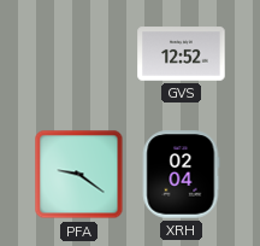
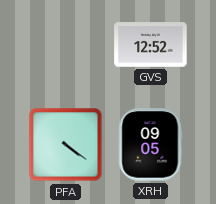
PFA: 9:21 -> 4:21 (66, 145)
XRH: 02:04 -> 09:05 (150, 145)
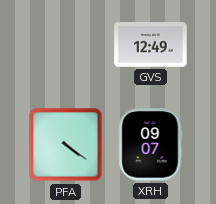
GVS: 12:52 -> 12:49 (151, 45)
XRH: 09:05 -> 09:07 (150, 145)
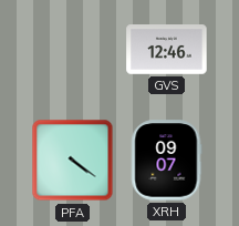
GVS: 12:49 -> 12:46 (167, 50)
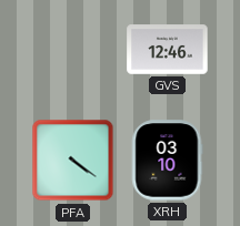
XRH: 09:07 -> 03:10 (167, 161)
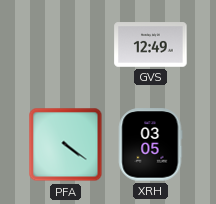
GVS: 12:46 -> 12:49 (151, 45)
XRH: 03:10 -> 03:05 (150, 145)
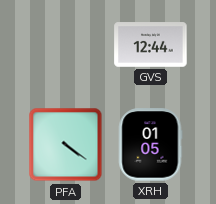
GVS: 12:49 -> 12:44 (151, 45)
XRH: 03:05 -> 01:05 (150, 145)
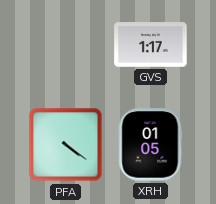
GVS: 12:44 -> 1:17 (151, 45)
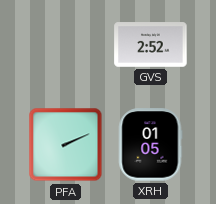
GVS: 1:17 -> 2:52 (151, 45)
PFA: 4:21 -> 2:11 (66, 145)
